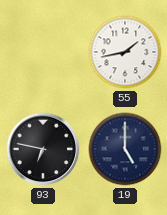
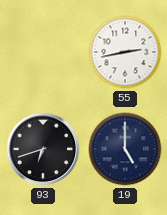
55: 1:43 -> 2:43 (125, 52)
93: 6:47 -> 6:42 (43, 149)
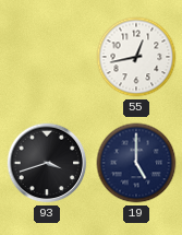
55: 2:43 -> 12:43 (136, 57)
93: 6:42 -> 3:42 (47, 163)
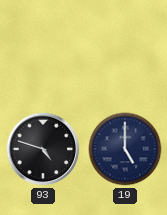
55: 12:43 -> none (136, 57)
93: 3:42 -> 4:48 (43, 149)
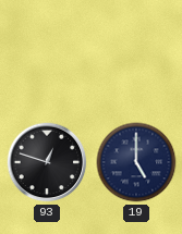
93: 4:48 -> 12:48 (47, 162)
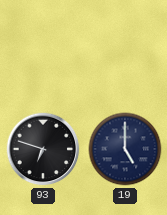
93: 12:48 -> 6:48 (43, 149)
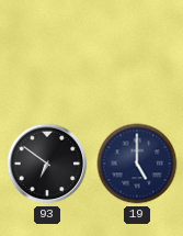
93: 6:48 -> 6:51 (47, 164)
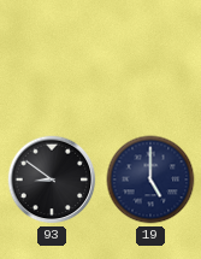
93: 6:51 -> 8:51 (52, 179)
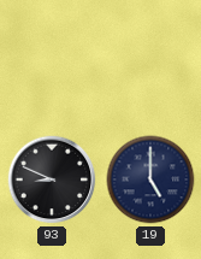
93: 8:51 -> 8:49 (52, 179)
